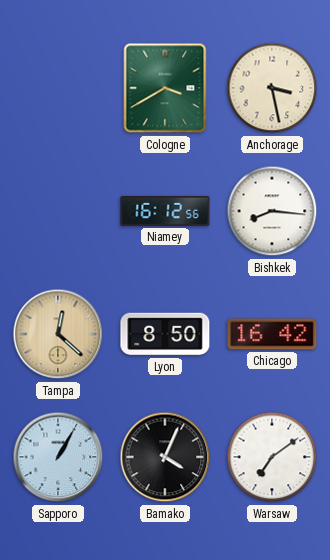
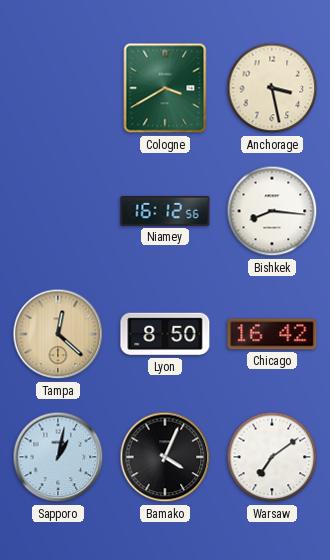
Sapporo: 1:05 -> 1:02 (58, 457)
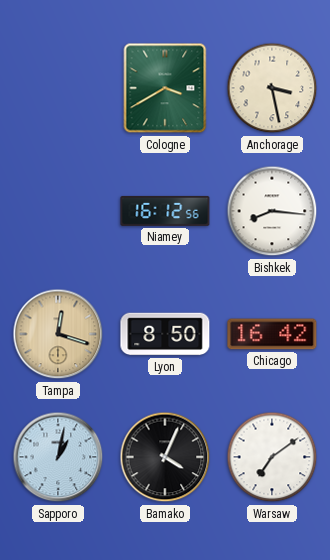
Tampa: 12:22 -> 12:18 (58, 334)
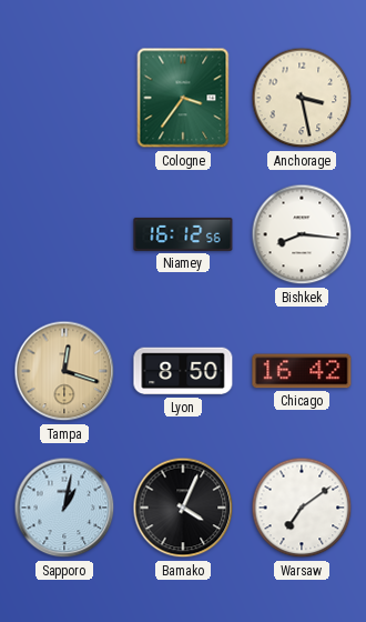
Cologne: 3:40 -> 3:36 (183, 98)
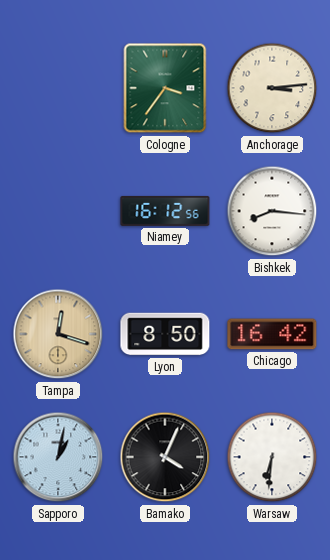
Anchorage: 3:28 -> 3:14 (272, 88)
Warsaw: 7:09 -> 6:31 (272, 457)
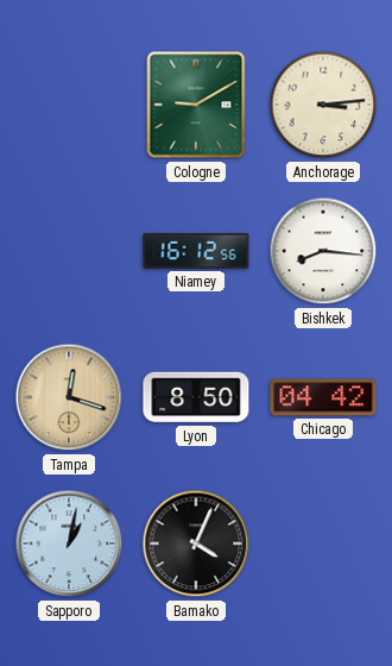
Cologne: 3:36 -> 9:10 (196, 105)
Chicago: 16:42 -> 04:42 (323, 397)
Warsaw: 6:31 -> none (272, 457)
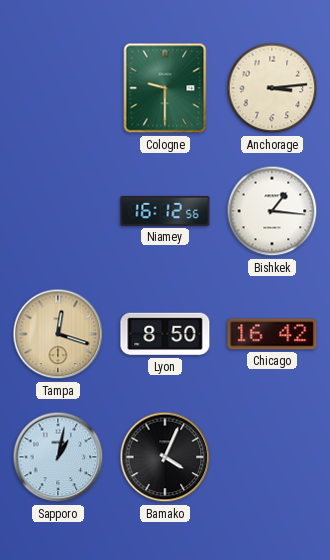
Cologne: 9:10 -> 9:30 (165, 88)
Bishkek: 8:16 -> 1:16 (272, 211)
Chicago: 04:42 -> 16:42 (272, 334)
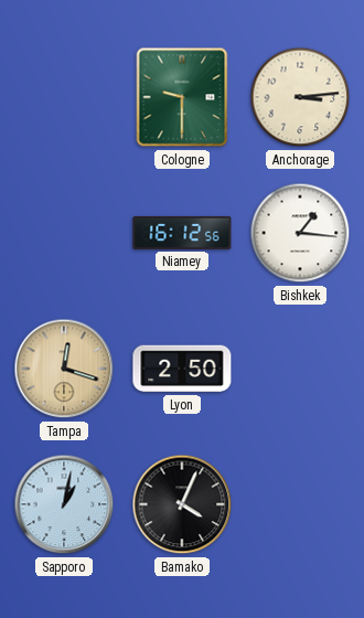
Lyon: 8:50 -> 2:50 (182, 369)
Chicago: 16:42 -> none (272, 334)
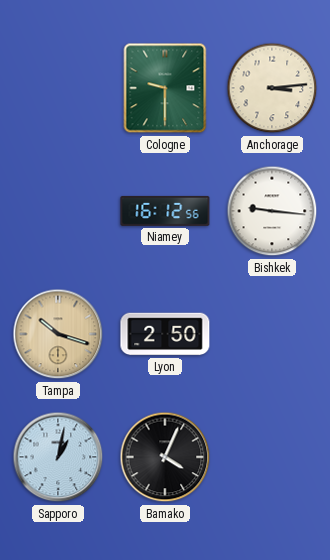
Bishkek: 1:16 -> 9:16 (272, 211)
Tampa: 12:18 -> 10:18 (58, 334)
